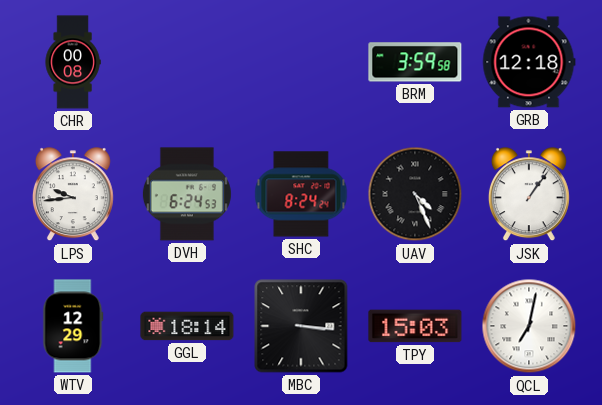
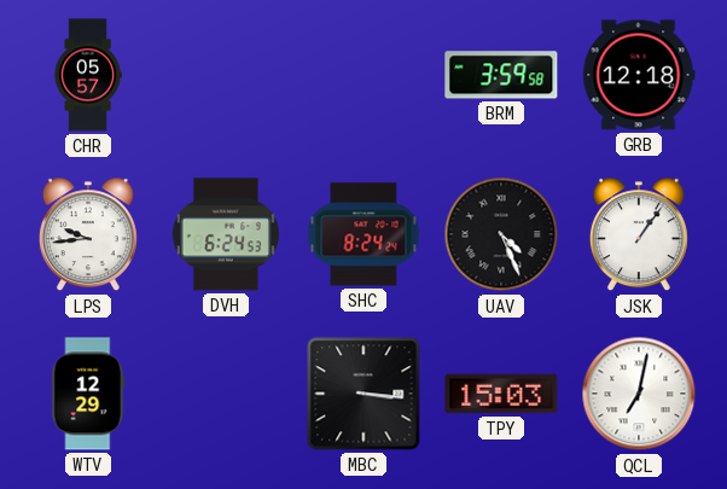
CHR: 00:08 -> 05:57 (88, 75)
GGL: 18:14 -> none (187, 326)
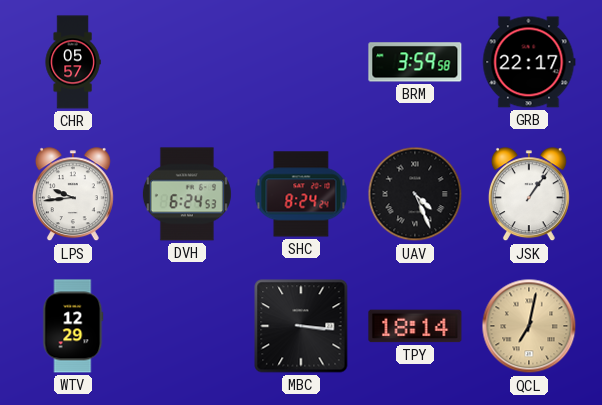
GRB: 12:18 -> 22:17 (529, 62)
TPY: 15:03 -> 18:14 (415, 326)
QCL dial: white -> champagne (529, 326)
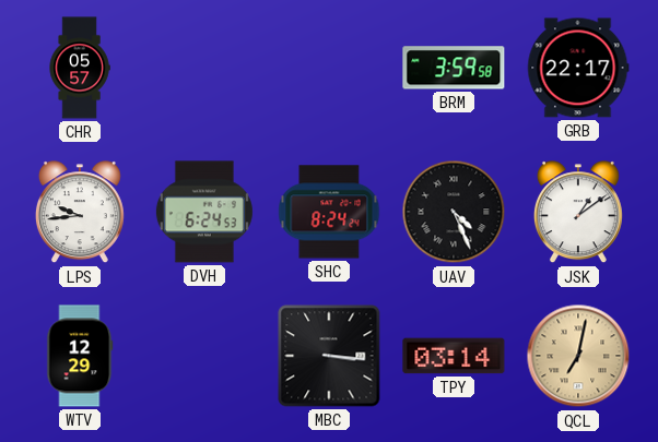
JSK: 1:06 -> 1:09 (578, 213)
TPY: 18:14 -> 03:14 (454, 356)
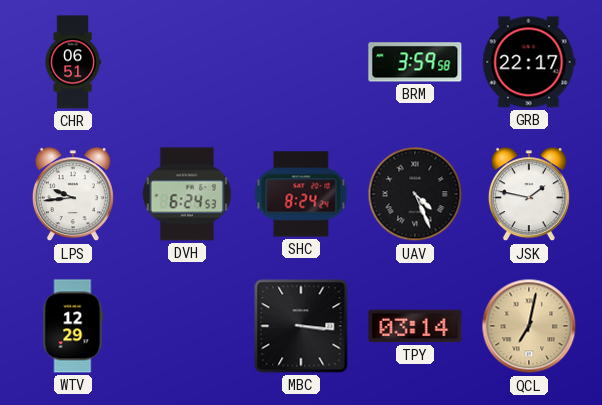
CHR: 05:57 -> 06:51 (73, 62)
JSK: 1:09 -> 1:47 (529, 195)
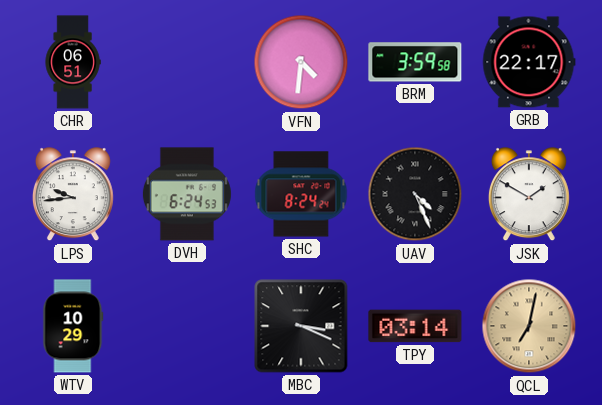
VFN: none -> 4:31 (301, 62)
JSK: 1:47 -> 1:50 (529, 195)
WTV: 12:29 -> 10:29 (73, 326)
MBC: 3:16 -> 3:19 (301, 326)
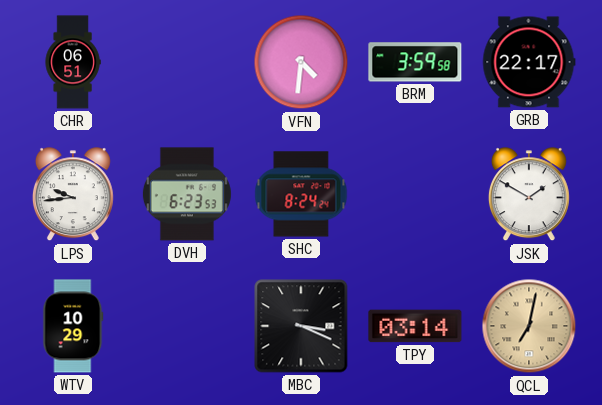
DVH: 6:24 -> 6:23 (187, 194)
UAV: 4:26 -> none (415, 194)
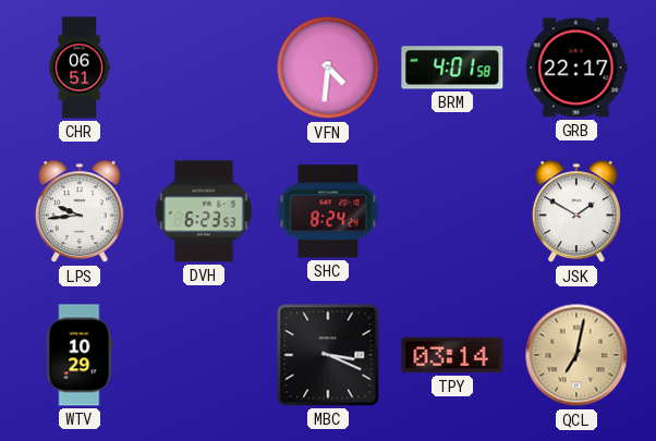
BRM: 3:59 -> 4:01 (452, 68)
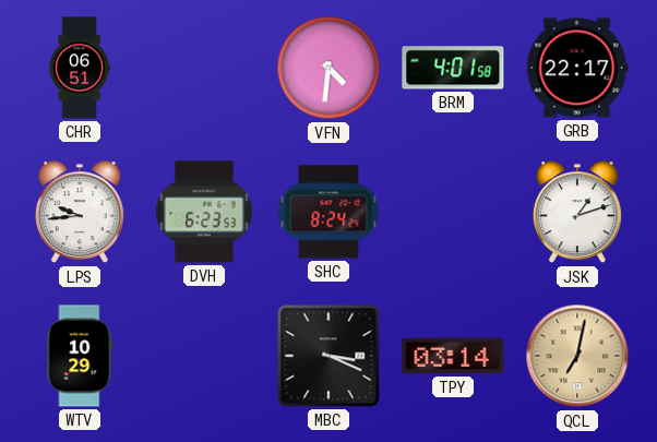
JSK: 1:50 -> 1:12 (577, 213)
